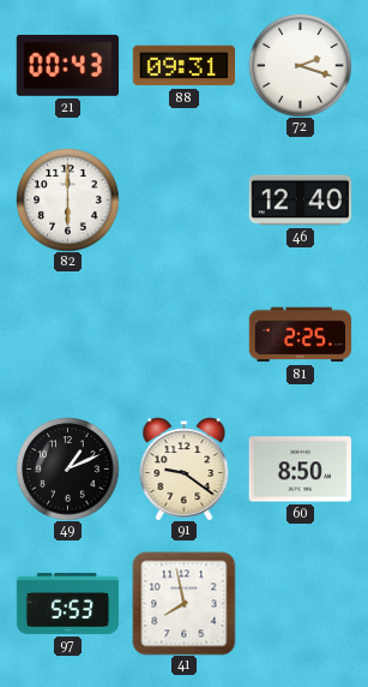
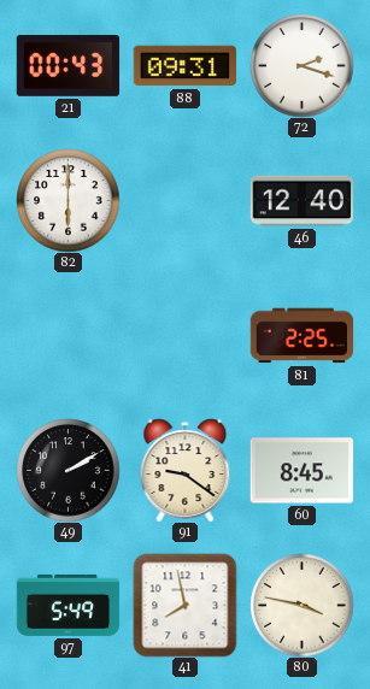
49: 1:11 -> 2:10 (67, 470)
60: 8:50 -> 8:45 (301, 471)
97: 5:53 -> 5:49 (67, 605)
80: none -> 3:47 (301, 605)
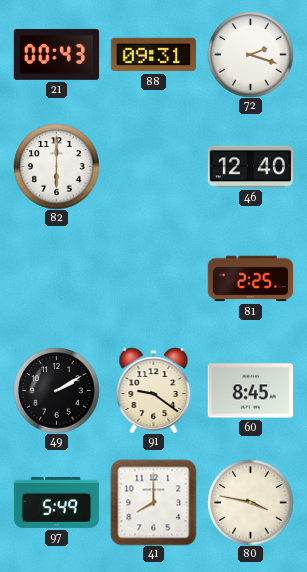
41: 7:58 -> 8:00 (153, 502)
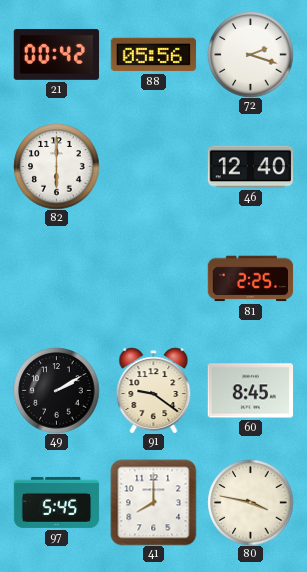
21: 00:43 -> 00:42 (56, 54)
88: 09:31 -> 05:56 (153, 55)
97: 5:49 -> 5:45 (56, 502)
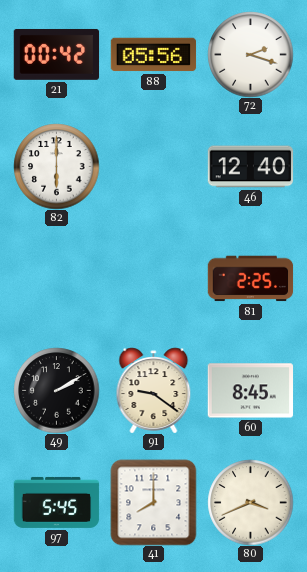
80: 3:47 -> 3:41 (250, 502)
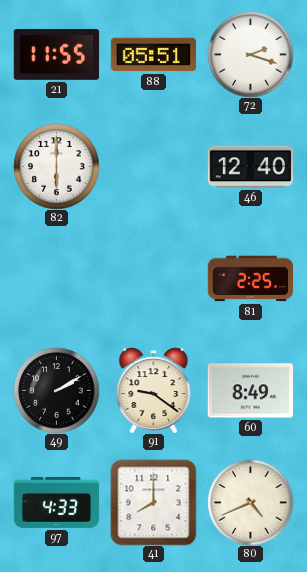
21: 00:42 -> 11:55 (56, 54)
88: 05:56 -> 05:51 (153, 55)
60: 8:45 -> 8:49 (250, 391)
97: 5:45 -> 4:33 (56, 502)
80: 3:41 -> 4:41 (250, 502)
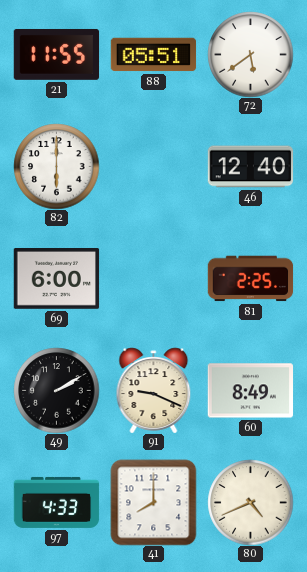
72: 2:18 -> 5:39 (250, 54)
69: none -> 6:00 (56, 279)
91: 9:21 -> 9:19 (154, 390)
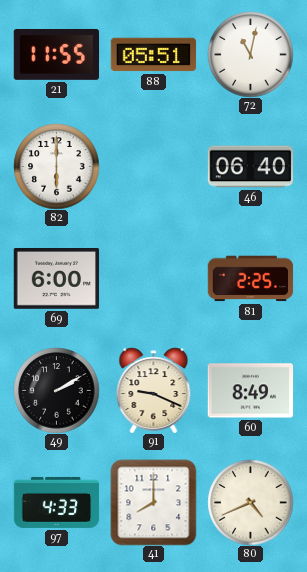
72: 5:39 -> 11:02 (250, 54)
46: 12:40 -> 06:40 (250, 167)
